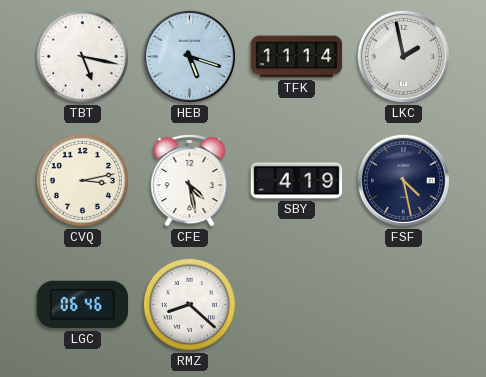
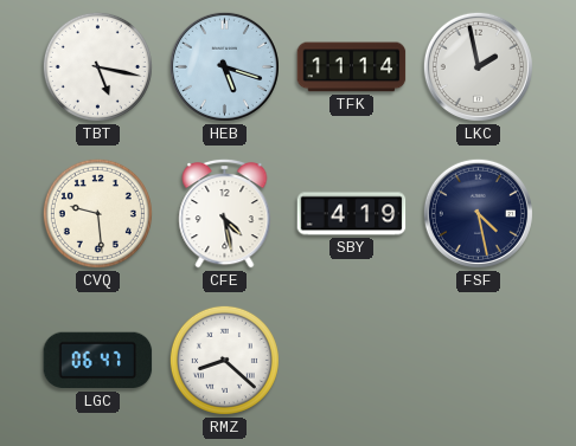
CVQ: 3:13 -> 9:29 (97, 213)
LGC: 06:46 -> 06:47 (98, 361)
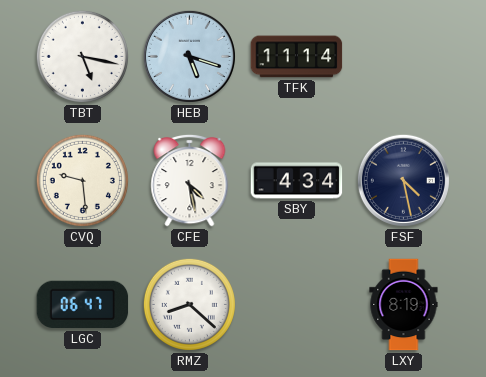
LKC: 1:58 -> none (478, 66)
SBY: 4:19 -> 4:34 (297, 181)
LXY: none -> 8:19 (404, 305)
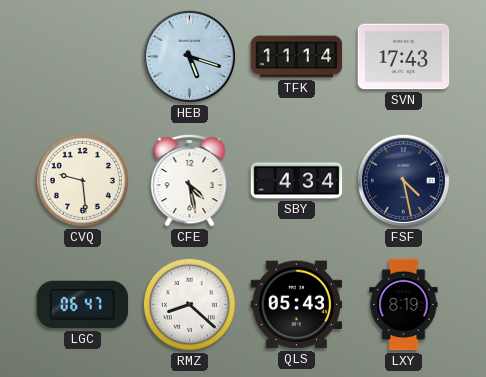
TBT: 5:17 -> none (82, 56)
SVN: none -> 17:43 (404, 57)
QLS: none -> 05:43 (297, 305)
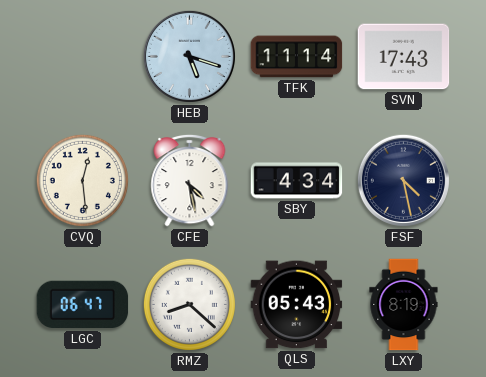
CVQ: 9:29 -> 12:29 (82, 180)
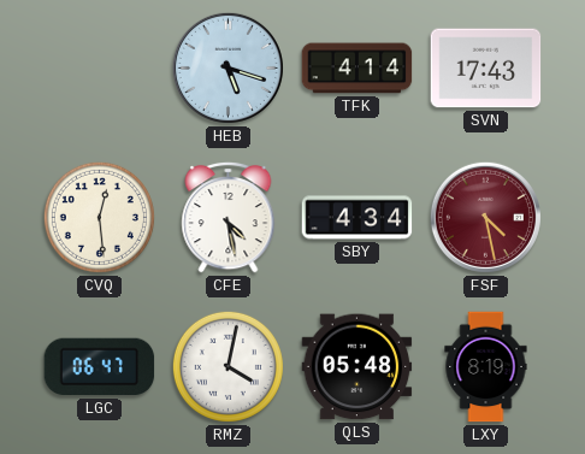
TFK: 11:14 -> 4:14 (357, 69)
FSF dial: navy -> burgundy (485, 217)
RMZ: 8:22 -> 4:02 (227, 366)
QLS: 05:43 -> 05:48 (357, 367)
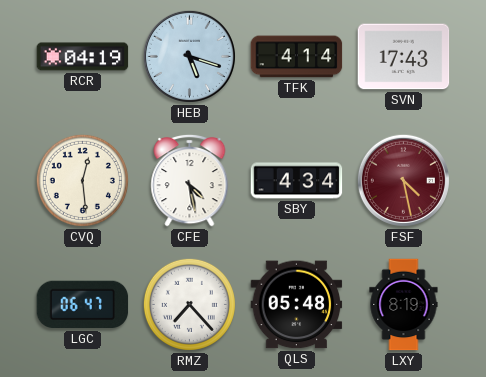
RCR: none -> 04:19 (83, 57)
RMZ: 4:02 -> 7:23 (189, 304)
